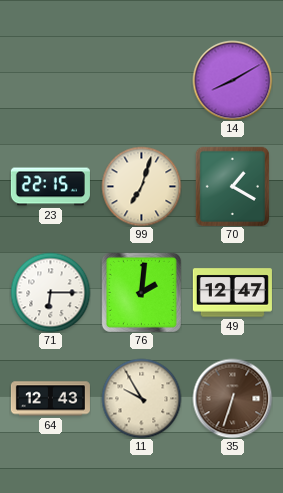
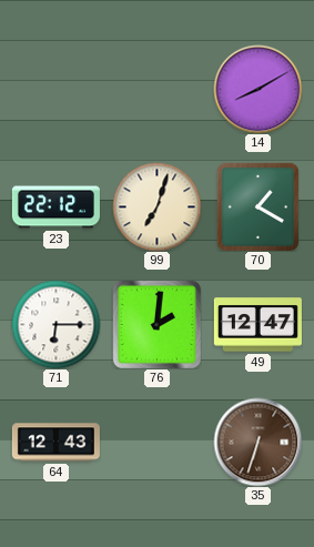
23: 22:15 -> 22:12 (55, 207)
11: 9:55 -> none (141, 398)
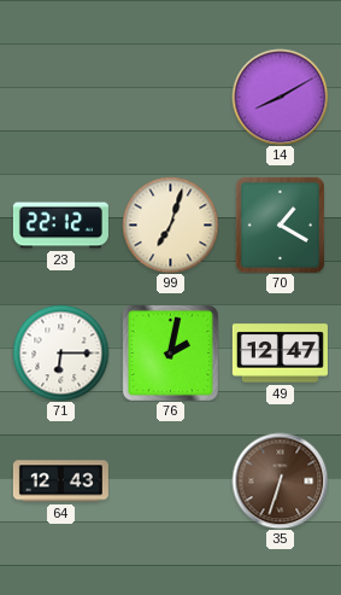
76: 2:01 -> 2:02 (170, 352)
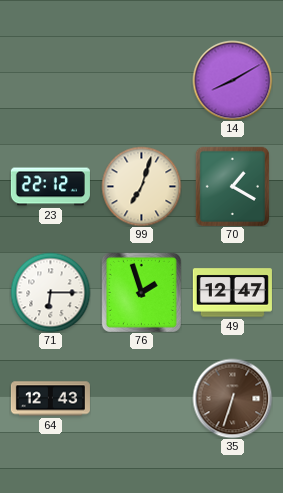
76: 2:02 -> 1:57 (141, 292)
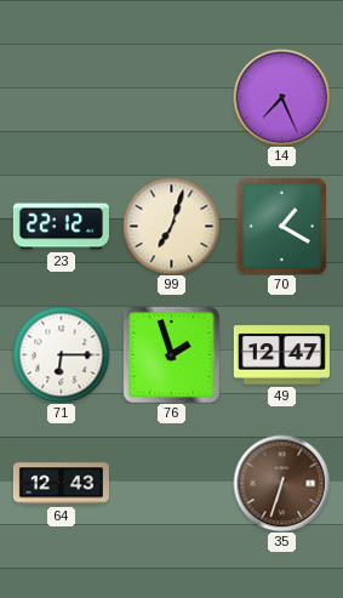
14: 8:10 -> 7:26 (281, 97)
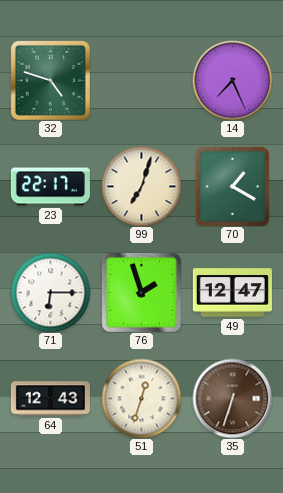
32: none -> 4:48 (50, 80)
23: 22:12 -> 22:17 (50, 187)
51: none -> 12:33 (141, 398)
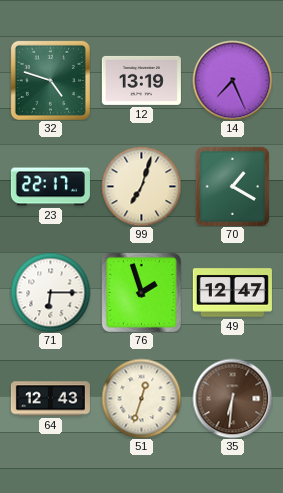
12: none -> 13:19 (141, 80)
35: 6:33 -> 6:31 (232, 398)
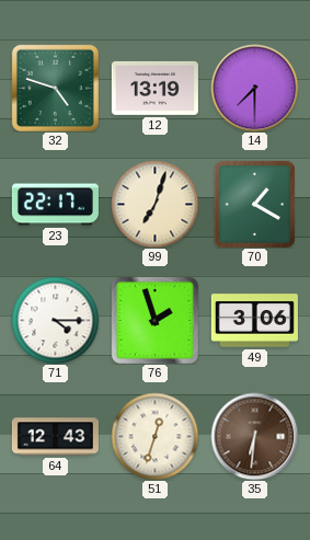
14: 7:26 -> 7:30 (254, 88)
71: 6:15 -> 4:15 (55, 320)
49: 12:47 -> 3:06 (254, 321)
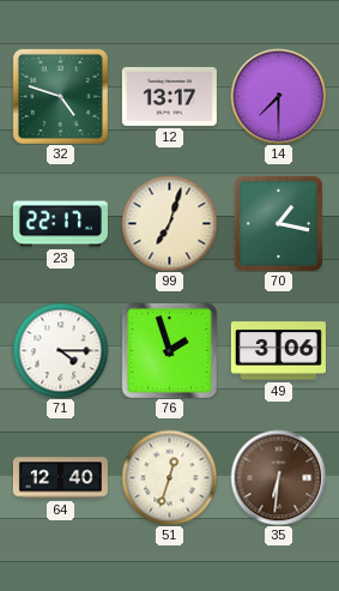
12: 13:19 -> 13:17 (169, 96)
70: 1:20 -> 1:17 (279, 223)
64: 12:43 -> 12:40 (60, 478)
